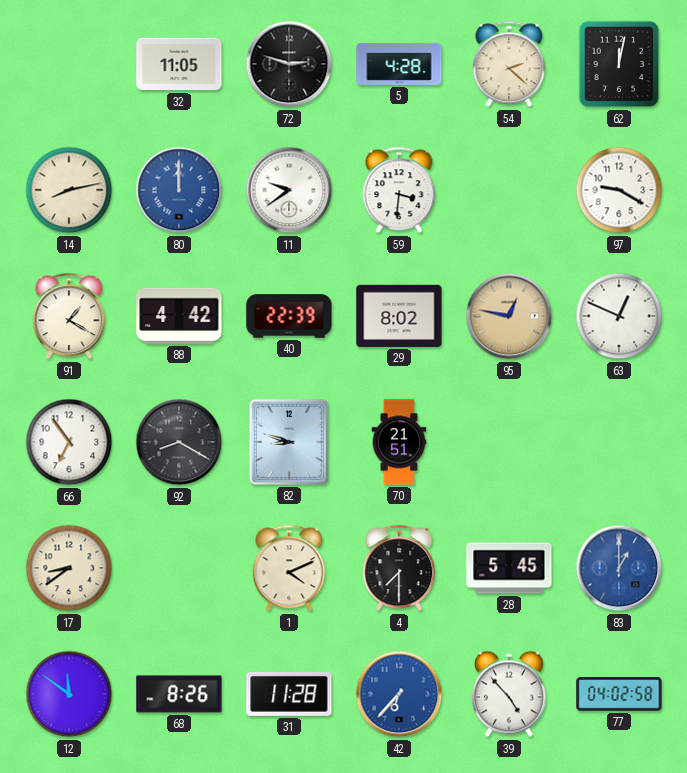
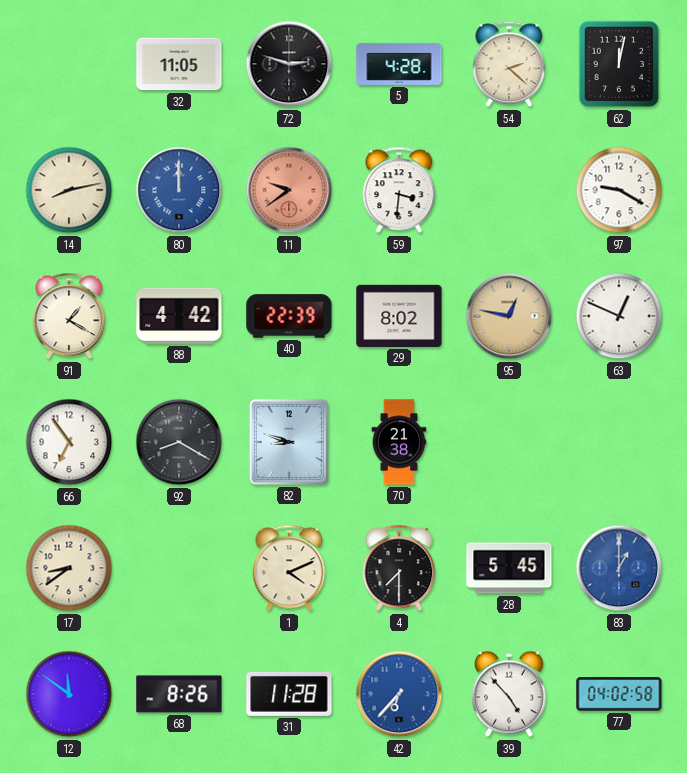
11 dial: white -> salmon (289, 190)
70: 21:51 -> 21:38 (399, 442)
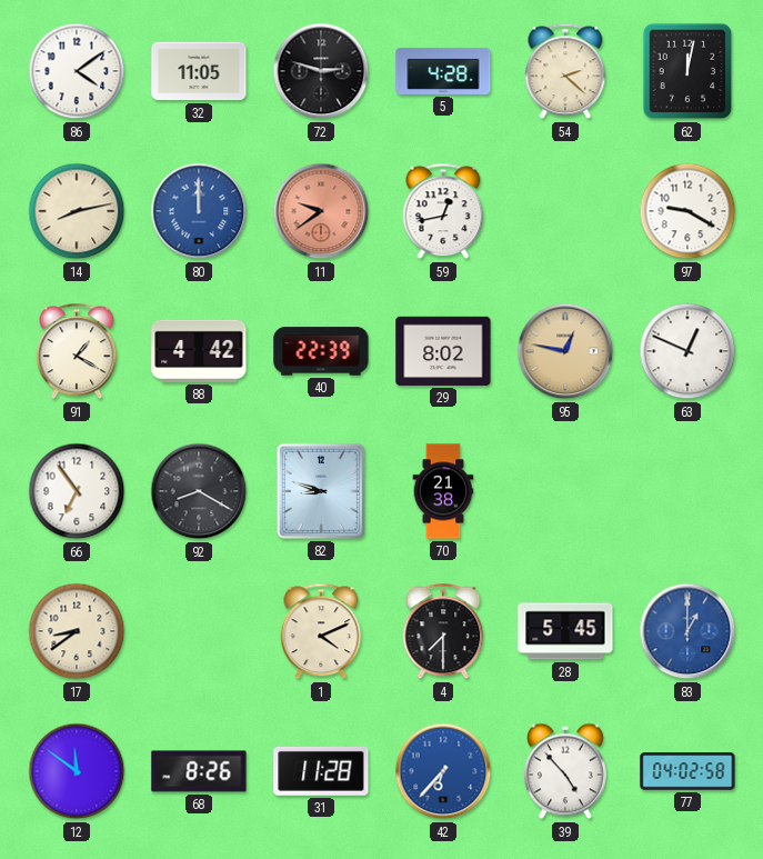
86: none -> 4:09 (77, 71)
59: 3:31 -> 12:43 (443, 211)
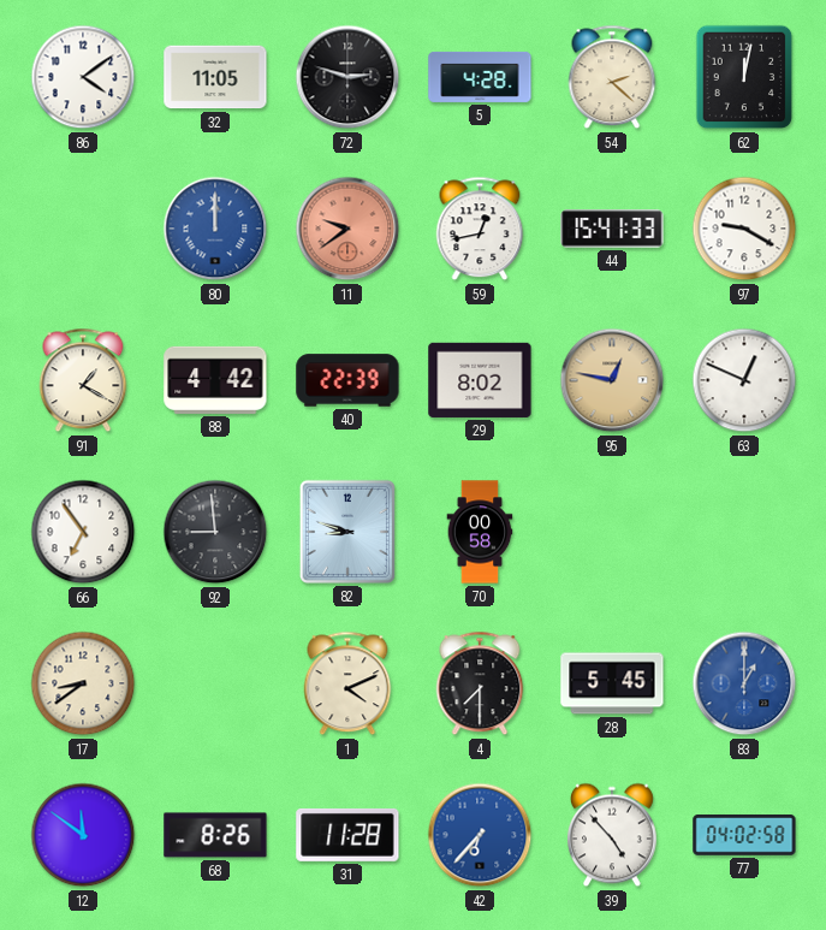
14: 8:13 -> none (77, 211)
44: none -> 15:41 (612, 229)
92: 8:20 -> 8:59 (215, 532)
70: 21:38 -> 00:58 (480, 532)
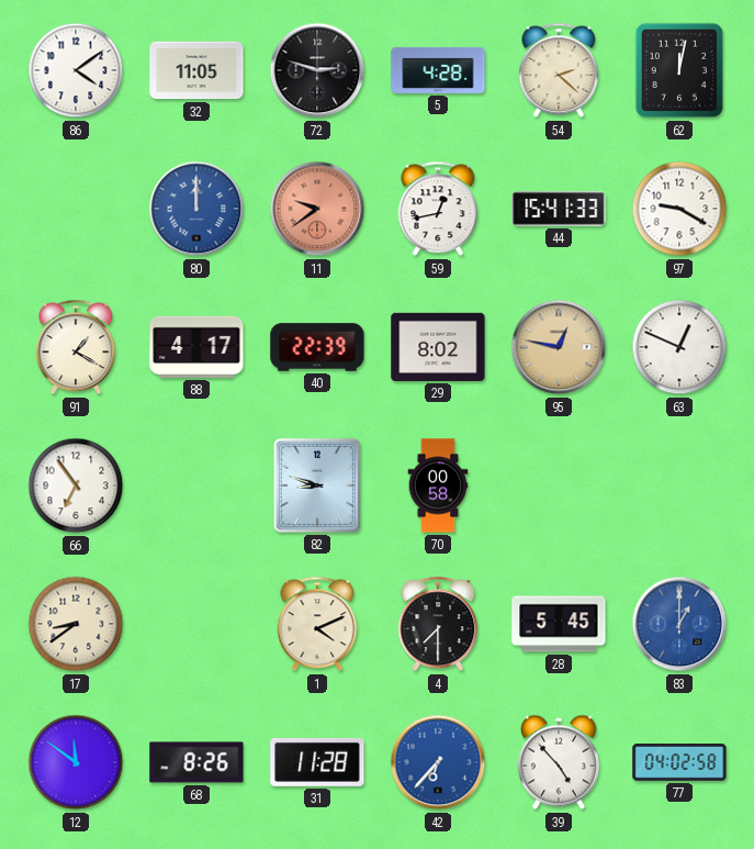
88: 4:42 -> 4:17 (196, 347)
92: 8:59 -> none (215, 532)
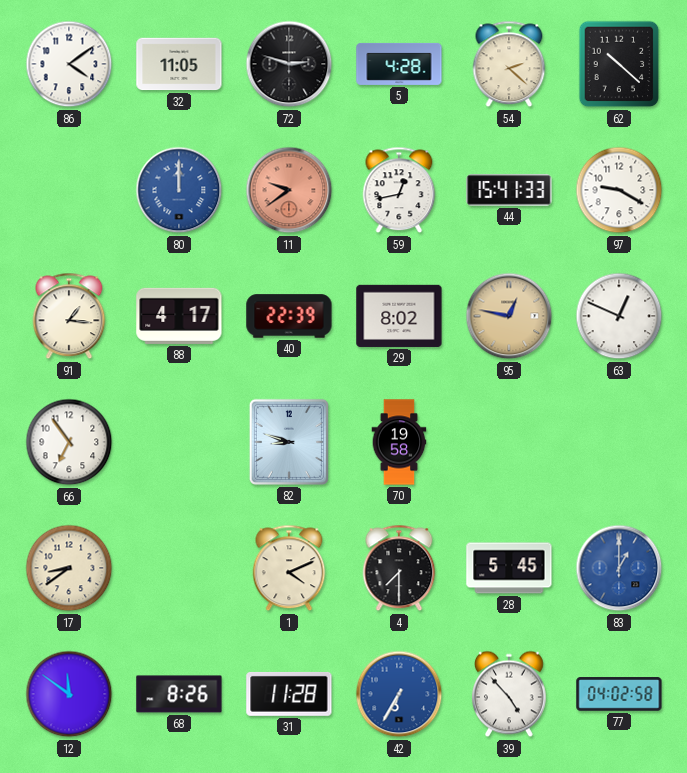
62: 12:02 -> 10:22 (619, 64)
91: 1:20 -> 1:16 (69, 316)
70: 00:58 -> 19:58 (399, 442)
42: 6:37 -> 6:35 (399, 694)
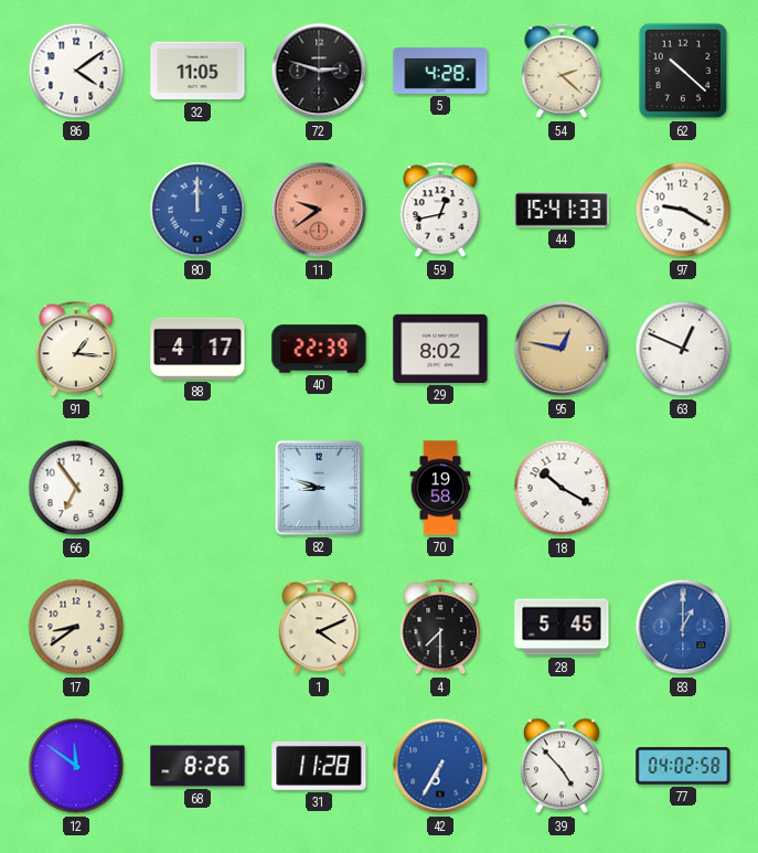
18: none -> 10:20 (562, 488)
